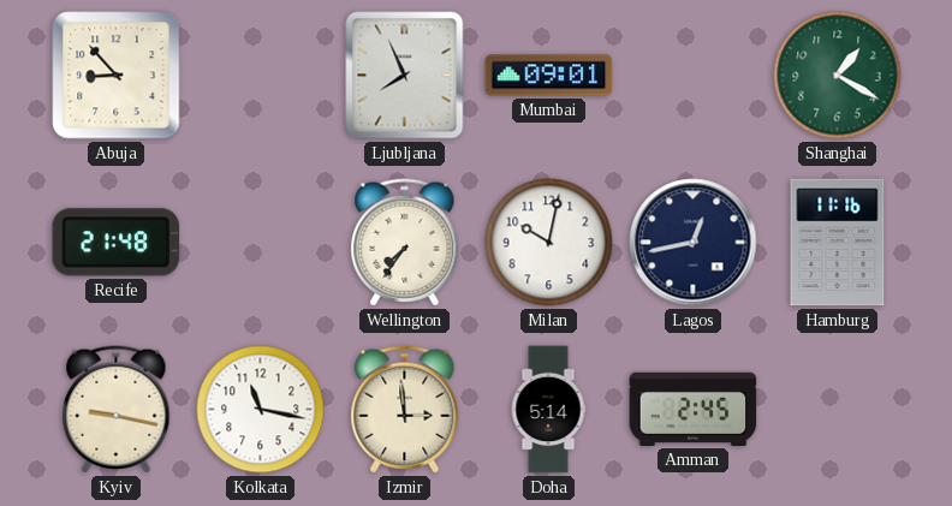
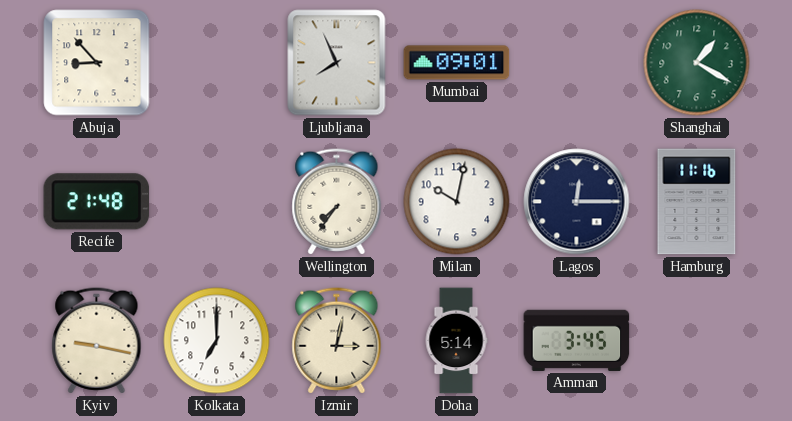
Lagos: 12:43 -> 12:15 (577, 202)
Kolkata: 11:17 -> 7:00 (217, 341)
Izmir: 2:59 -> 3:02 (337, 341)
Amman: 2:45 -> 3:45 (577, 340)
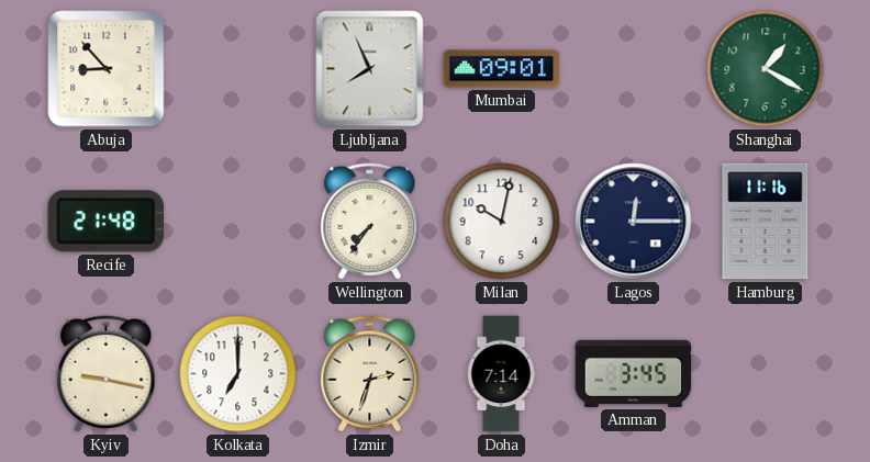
Izmir: 3:02 -> 2:33 (370, 374)
Doha: 5:14 -> 7:14 (501, 374)
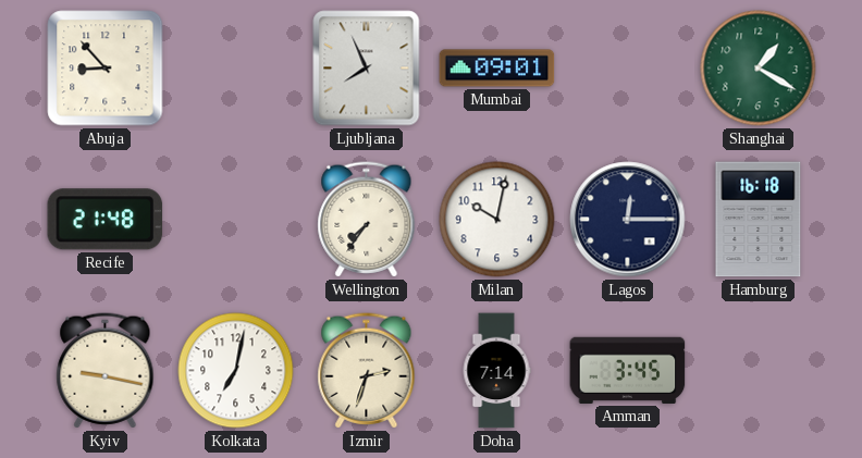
Hamburg: 11:16 -> 16:18 (759, 220)
Kolkata: 7:00 -> 7:02 (236, 371)
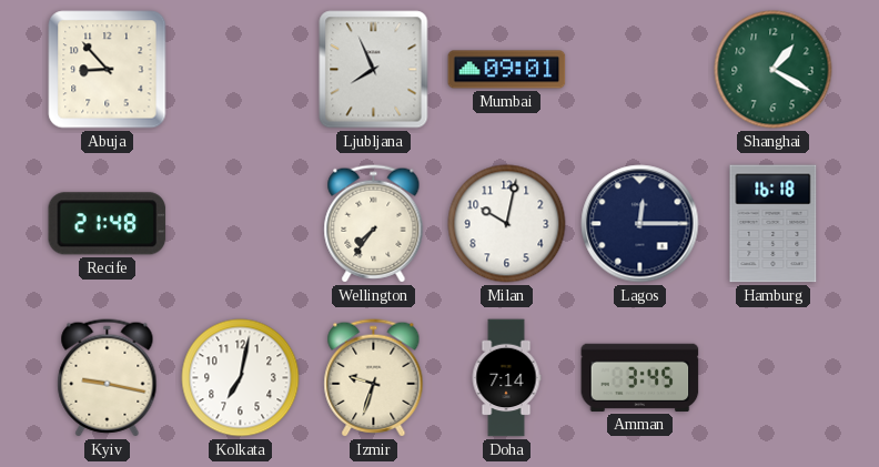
Izmir: 2:33 -> 9:33 (374, 378)
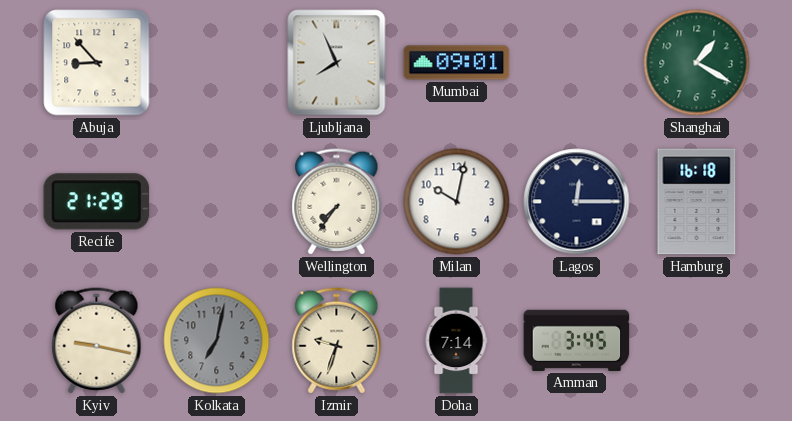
Recife: 21:48 -> 21:29 (97, 202)
Kolkata dial: white -> grey (217, 341)
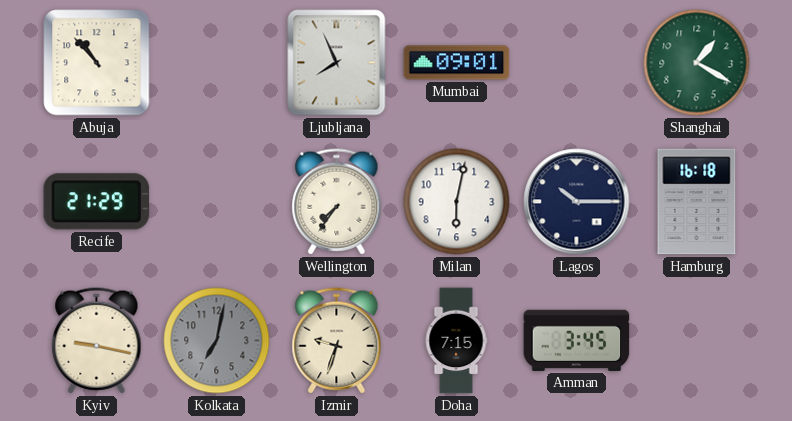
Abuja: 8:53 -> 10:53 (97, 63)
Milan: 10:02 -> 6:02 (457, 202)
Lagos: 12:15 -> 10:15 (577, 202)
Doha: 7:14 -> 7:15 (456, 341)
